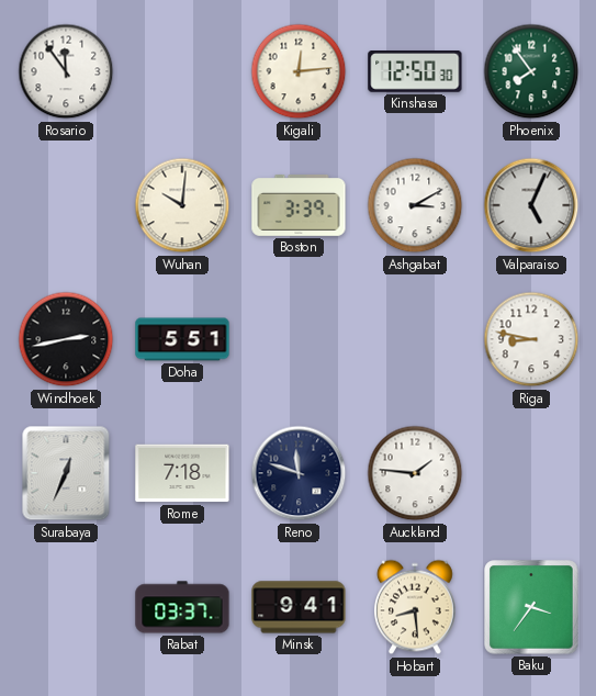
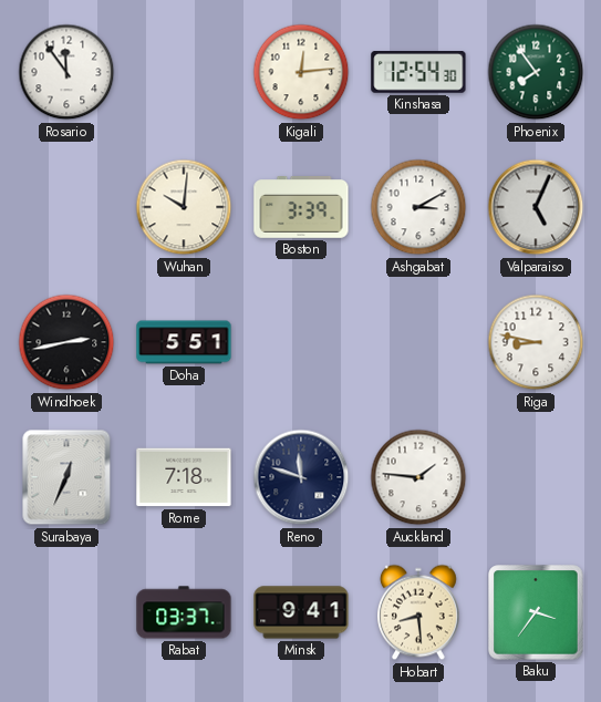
Kinshasa: 12:50 -> 12:54 (418, 73)
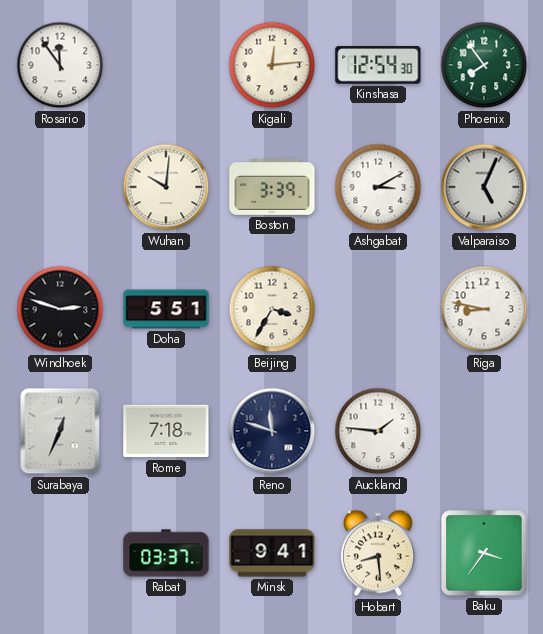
Windhoek: 2:43 -> 2:48 (60, 309)
Beijing: none -> 3:35 (272, 309)
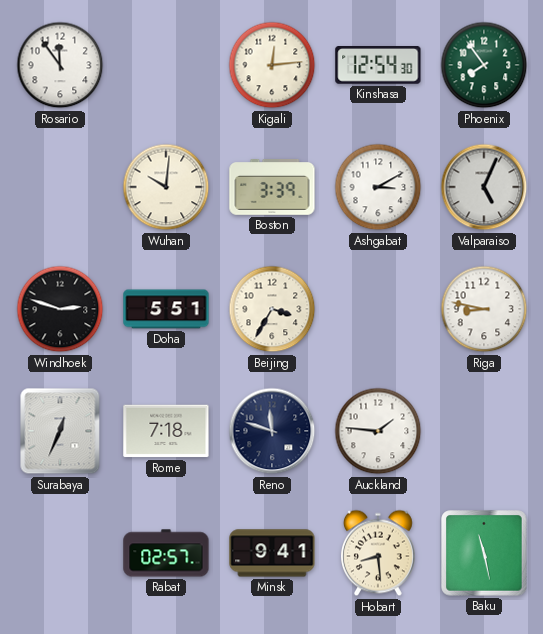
Rabat: 03:37 -> 02:57 (166, 553)
Baku: 3:36 -> 11:28 (484, 553)
